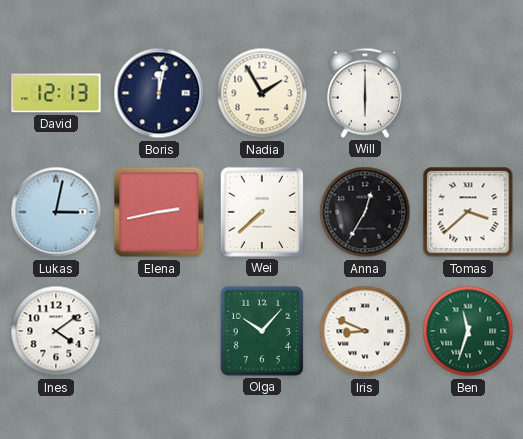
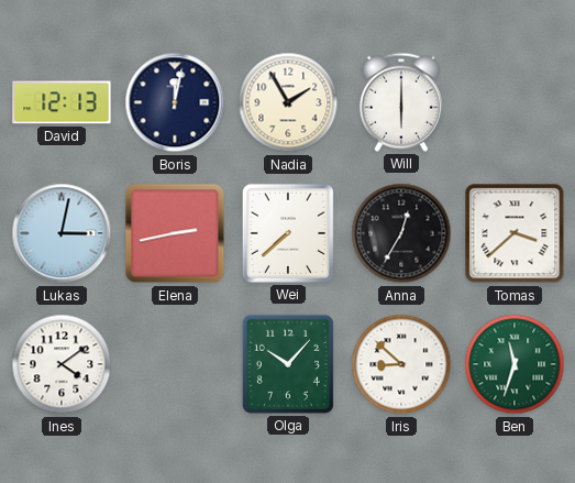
Iris: 8:49 -> 8:52 (401, 364)
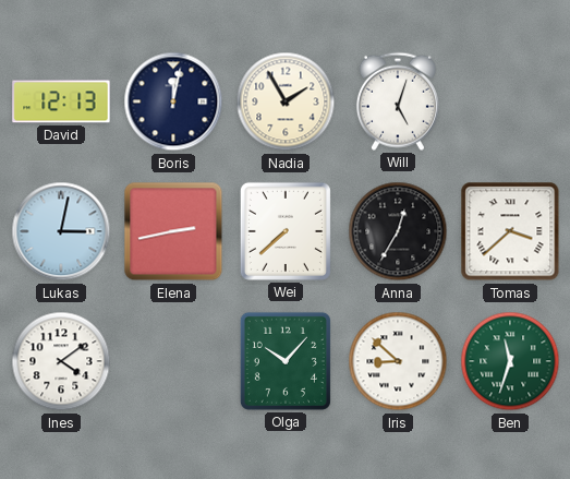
Will: 6:00 -> 5:03 (398, 101)
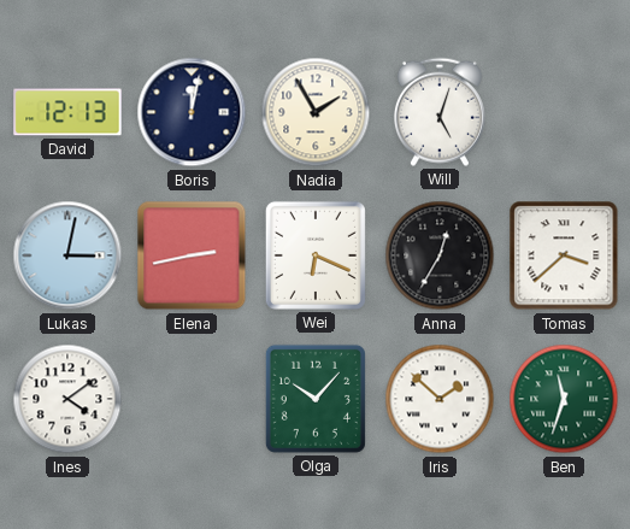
Wei: 7:38 -> 6:19 (316, 255)
Iris: 8:52 -> 1:52 (440, 399)
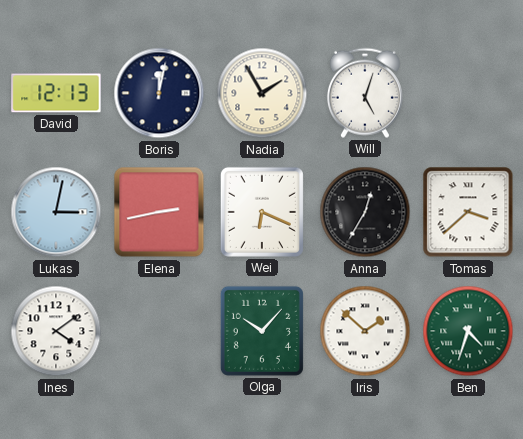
Ben: 11:33 -> 4:33 (468, 331)
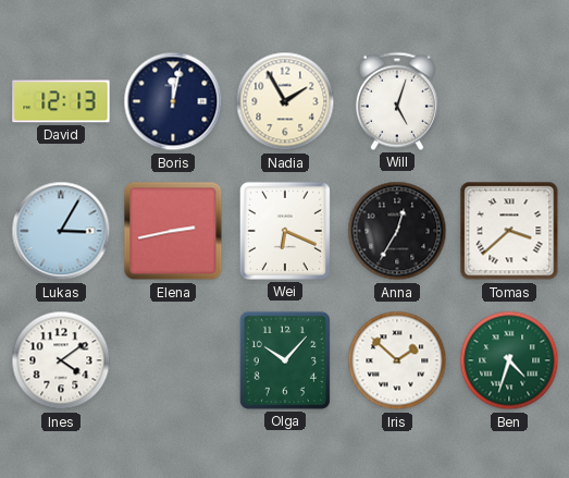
Lukas: 3:02 -> 3:05 (61, 231)
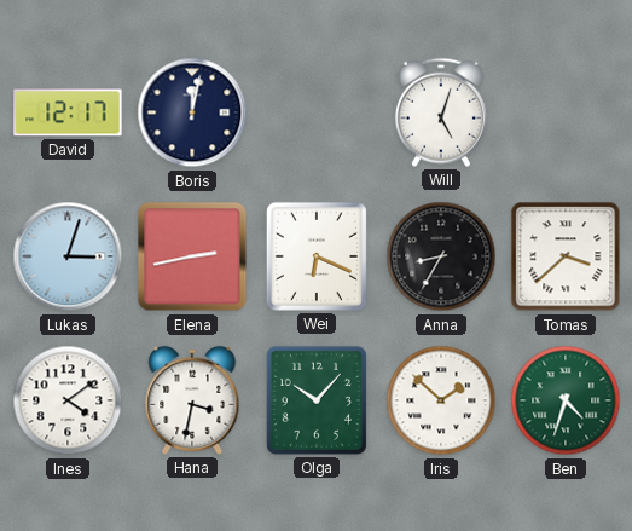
David: 12:13 -> 12:17 (68, 112)
Nadia: 1:55 -> none (285, 101)
Lukas: 3:05 -> 3:03 (68, 256)
Anna: 12:35 -> 8:35 (441, 256)
Hana: none -> 3:32 (192, 400)
